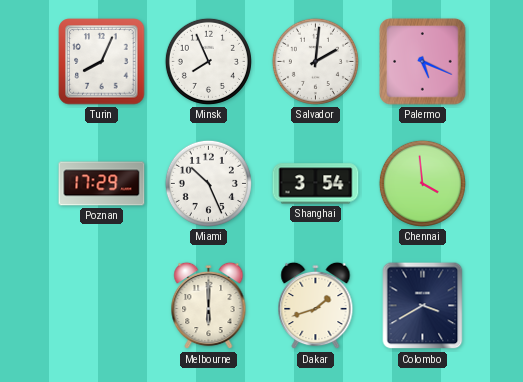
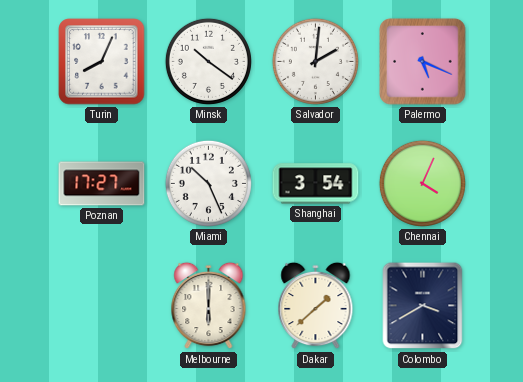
Minsk: 7:56 -> 10:21 (208, 61)
Poznan: 17:29 -> 17:27 (102, 184)
Chennai: 3:59 -> 4:04 (422, 183)
Dakar: 1:42 -> 1:38 (316, 306)
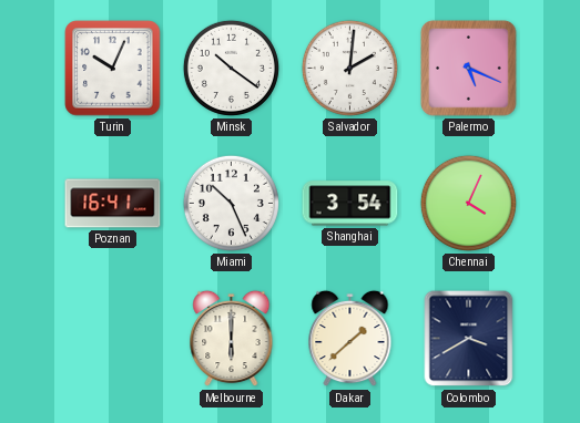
Turin: 8:04 -> 10:04 (113, 69)
Poznan: 17:27 -> 16:41 (113, 204)
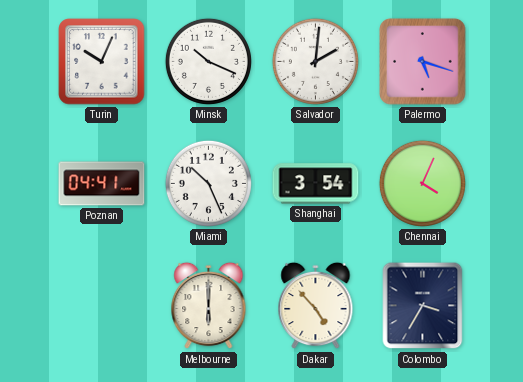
Minsk: 10:21 -> 10:19 (208, 61)
Palermo: 5:19 -> 5:18 (423, 62)
Poznan: 16:41 -> 04:41 (102, 184)
Dakar: 1:38 -> 4:53 (316, 306)
Colombo: 3:40 -> 3:35 (423, 306)
